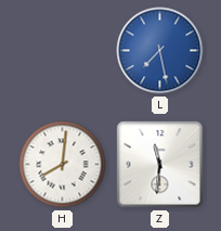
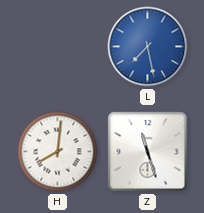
Z: 11:31 -> 11:27 (148, 152)
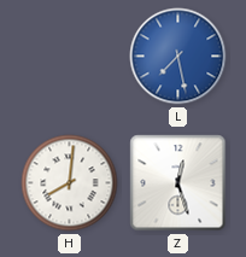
Z: 11:27 -> 12:27 (178, 183)
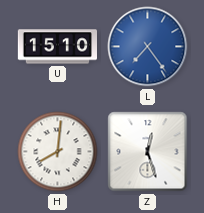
U: none -> 15:10 (57, 47)
L: 7:28 -> 7:24 (148, 47)
